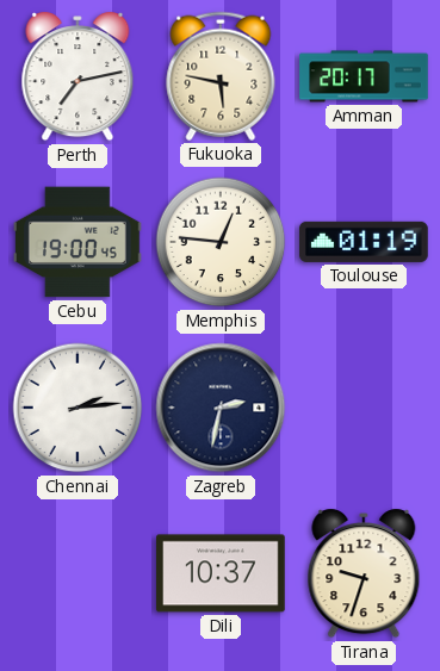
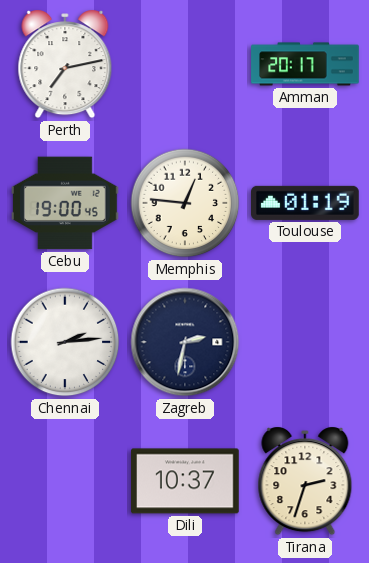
Fukuoka: 5:47 -> none (221, 76)
Tirana: 9:33 -> 2:33 (305, 481)
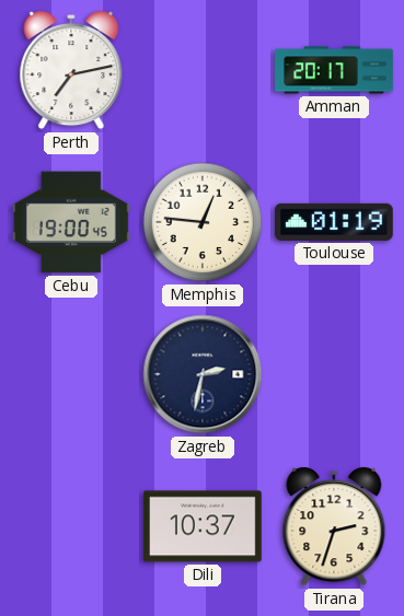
Chennai: 2:14 -> none (65, 342)
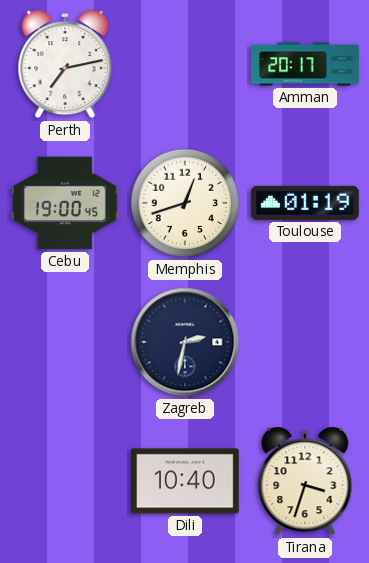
Memphis: 12:46 -> 12:42 (185, 203)
Dili: 10:37 -> 10:40 (186, 481)
Tirana: 2:33 -> 3:33 (305, 481)
